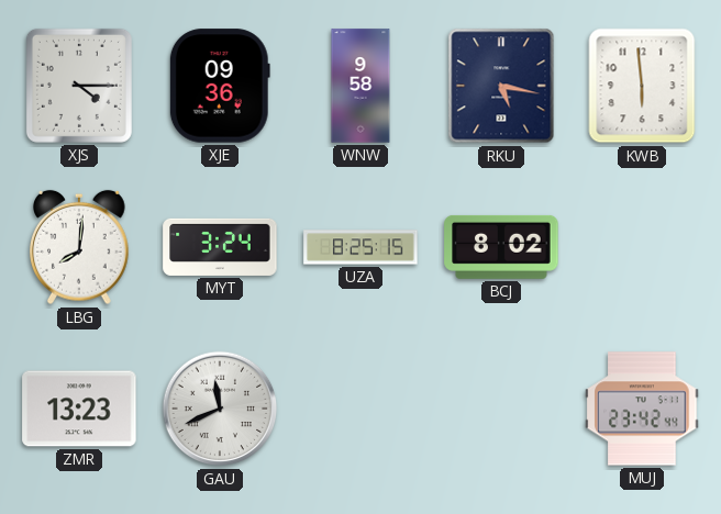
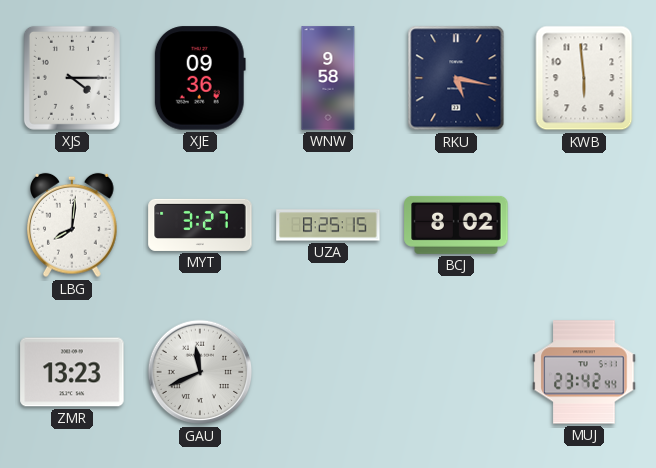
MYT: 3:24 -> 3:27 (200, 225)
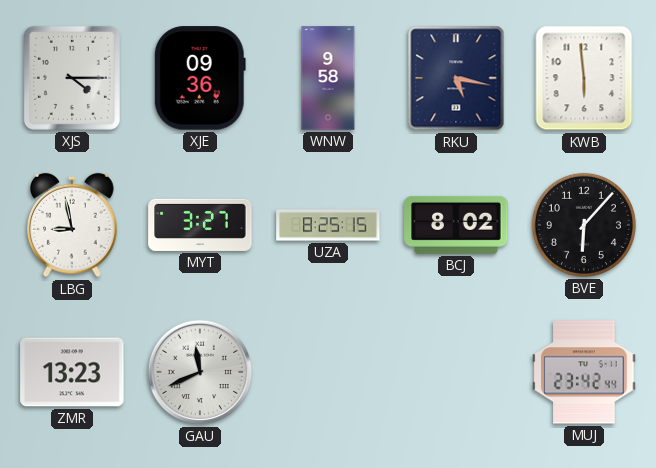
LBG: 8:01 -> 8:58 (73, 225)
BVE: none -> 6:07 (584, 225)
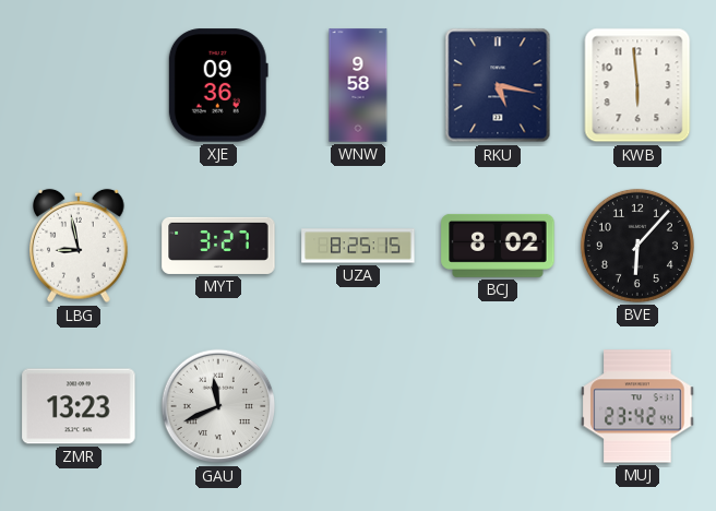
XJS: 4:15 -> none (72, 78)
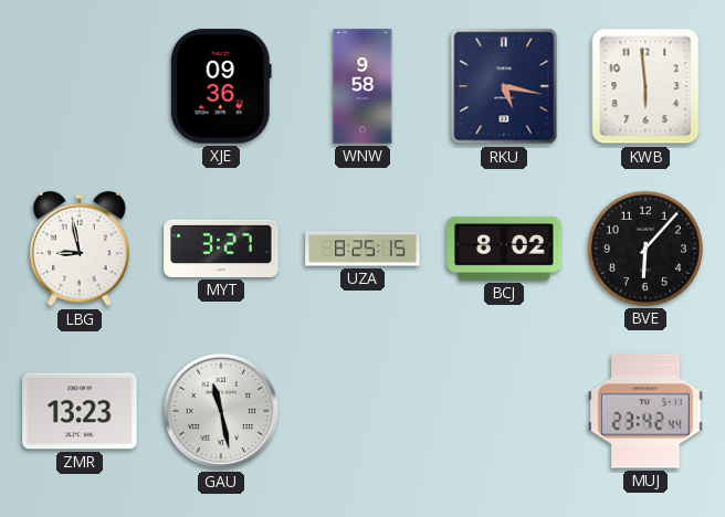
GAU: 11:41 -> 11:28 (221, 411)
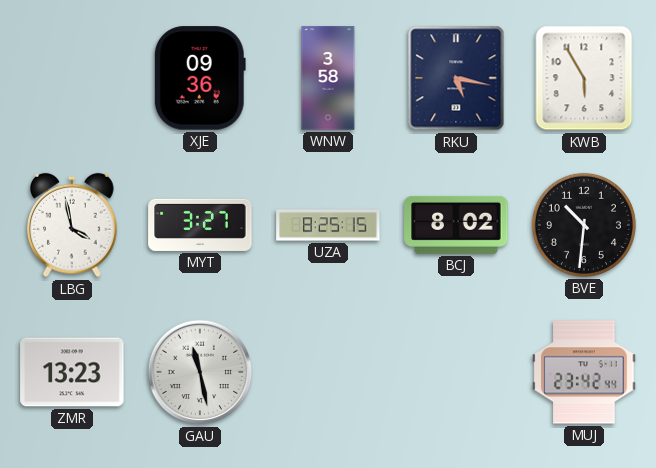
WNW: 9:58 -> 3:58 (328, 78)
KWB: 5:59 -> 5:55 (584, 78)
LBG: 8:58 -> 3:58 (73, 225)
BVE: 6:07 -> 10:31 (584, 225)
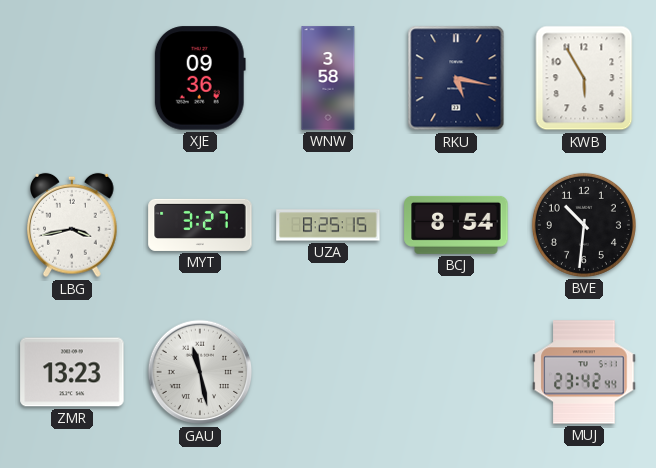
LBG: 3:58 -> 3:43 (73, 225)
BCJ: 8:02 -> 8:54 (456, 225)
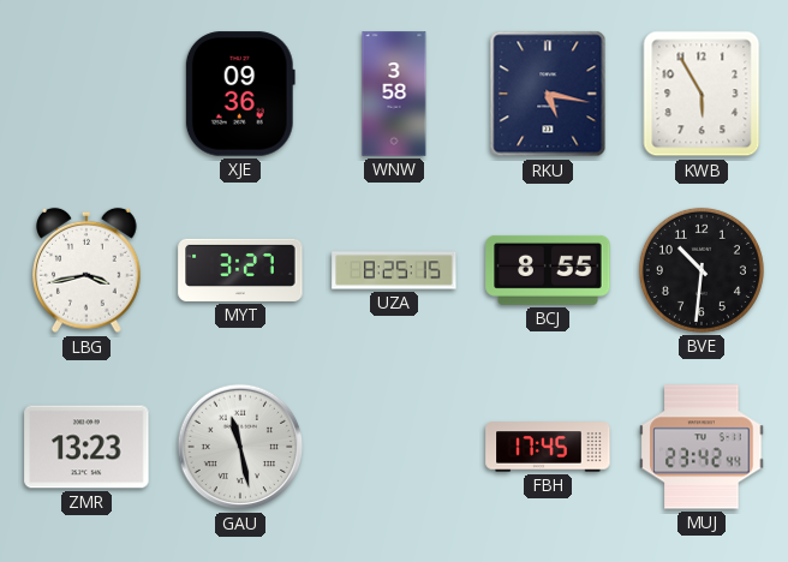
BCJ: 8:54 -> 8:55 (548, 270)
FBH: none -> 17:45 (548, 447)
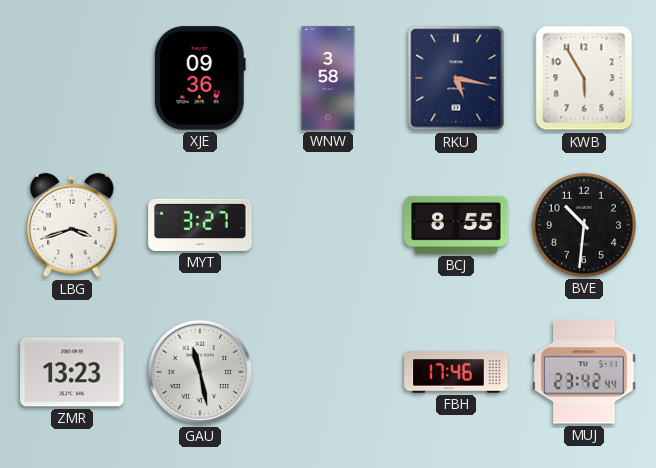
LBG: 3:43 -> 3:42 (73, 225)
UZA: 8:25 -> none (394, 270)
FBH: 17:45 -> 17:46 (456, 372)
